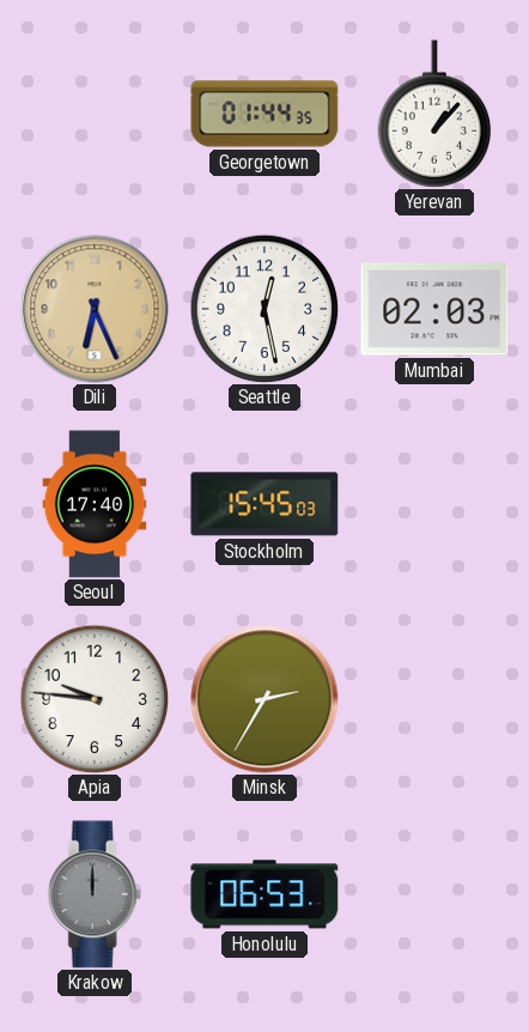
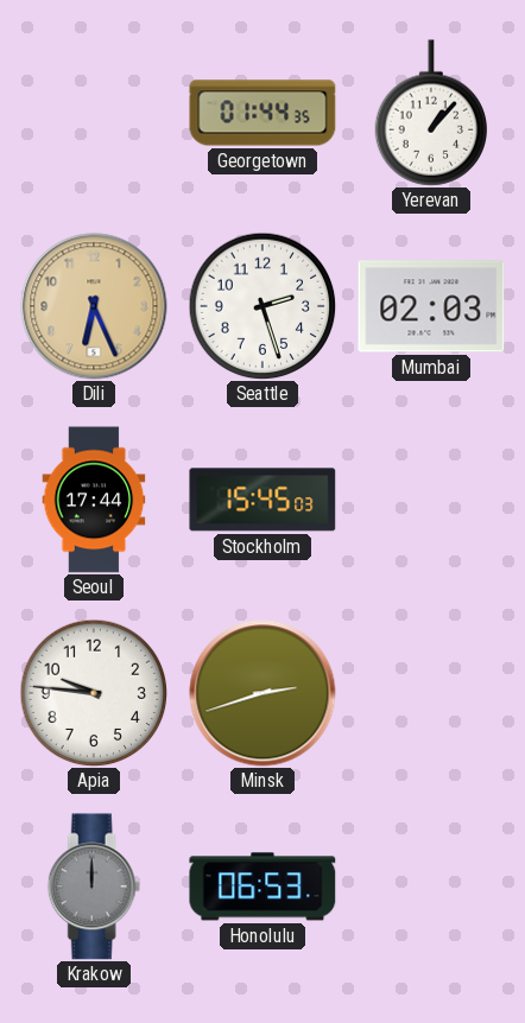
Seattle: 12:28 -> 2:27 (262, 306)
Seoul: 17:40 -> 17:44 (94, 500)
Minsk: 2:35 -> 2:42 (262, 693)
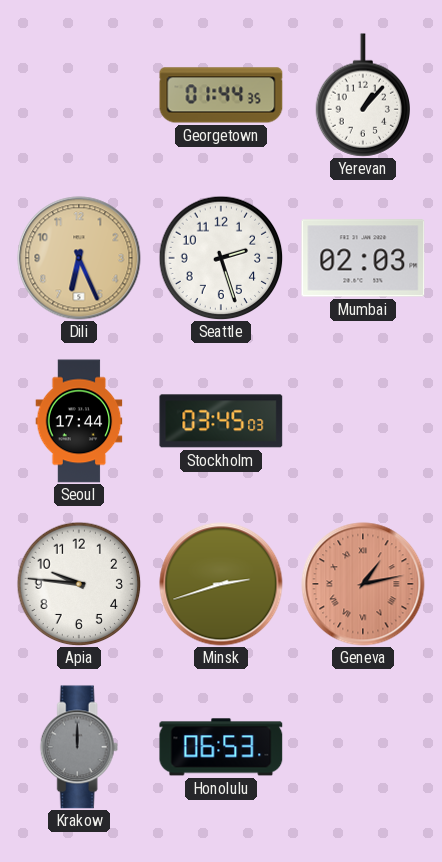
Stockholm: 15:45 -> 03:45 (221, 421)
Geneva: none -> 1:13 (363, 584)
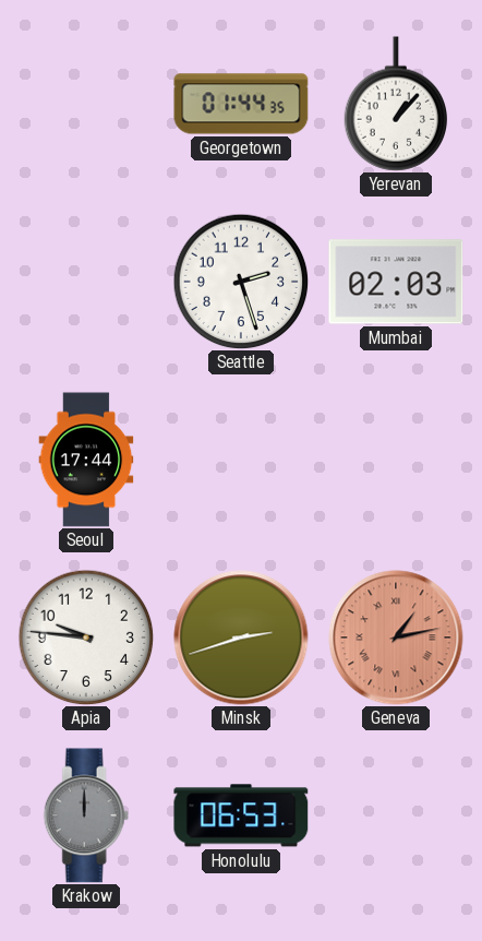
Dili: 6:26 -> none (79, 258)
Stockholm: 03:45 -> none (221, 421)
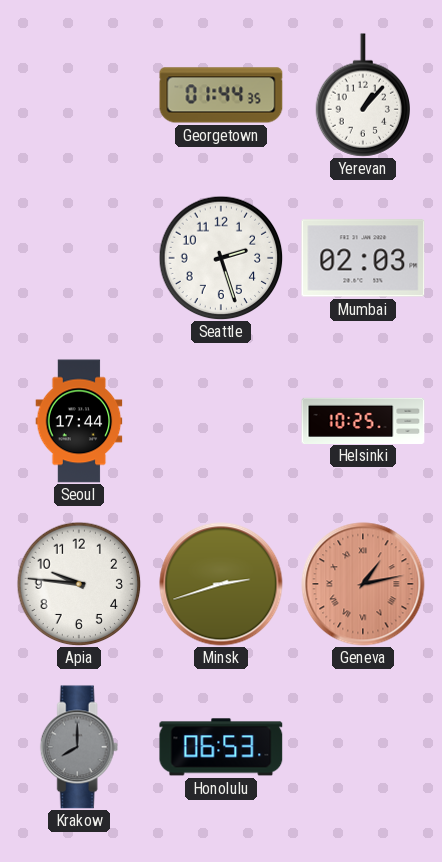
Helsinki: none -> 10:25 (363, 420)
Krakow: 12:00 -> 8:00 (79, 747)
